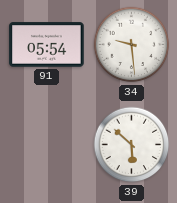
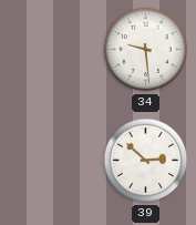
91: 05:54 -> none (47, 45)
39: 5:52 -> 2:52 (146, 161)
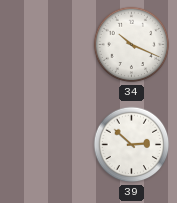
34: 9:29 -> 10:19 (132, 45)
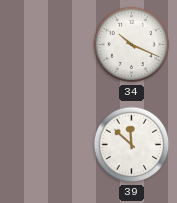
39: 2:52 -> 11:52 (132, 145)
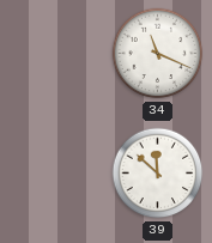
34: 10:19 -> 11:19 (158, 54)
